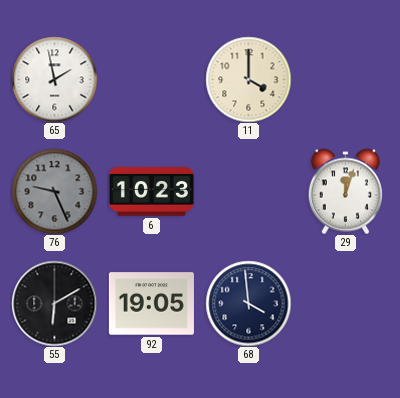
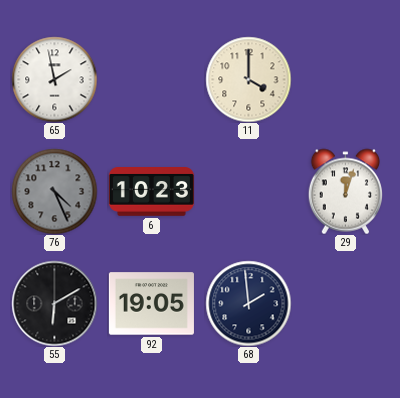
76: 9:26 -> 4:26 (54, 191)
68: 3:59 -> 1:59 (248, 303)
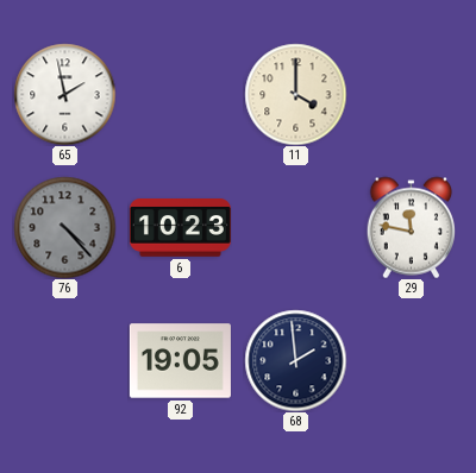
76: 4:26 -> 4:23 (64, 227)
29: 12:03 -> 11:47 (412, 227)
55: 6:10 -> none (54, 303)
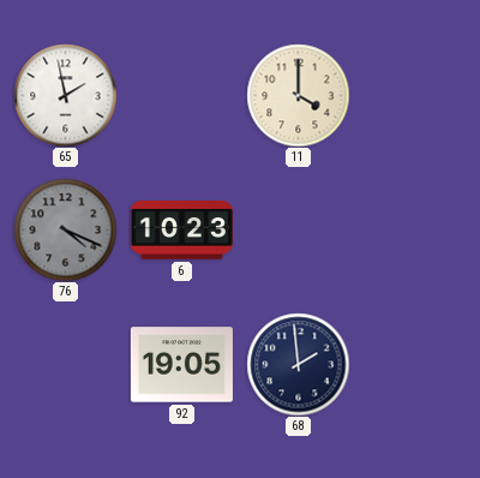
76: 4:23 -> 4:19 (65, 229)
29: 11:47 -> none (412, 227)
